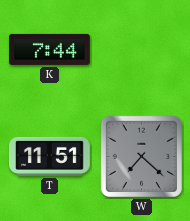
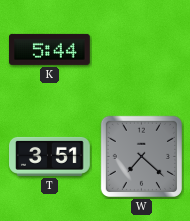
K: 7:44 -> 5:44 (50, 49)
T: 11:51 -> 3:51 (50, 156)
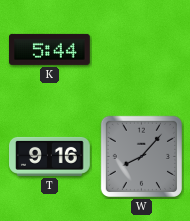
T: 3:51 -> 9:16 (50, 156)
W: 7:22 -> 8:07 (141, 156)
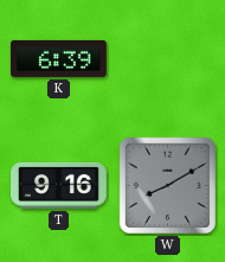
K: 5:44 -> 6:39 (59, 58)
W: 8:07 -> 8:10 (167, 185)
